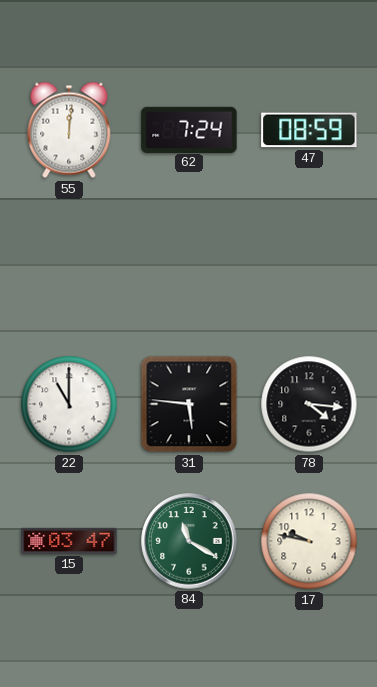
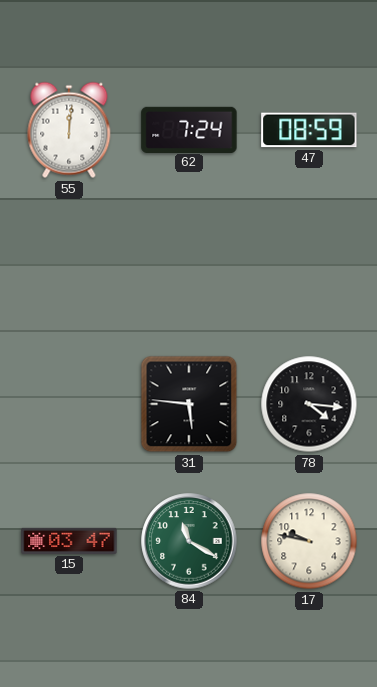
22: 11:00 -> none (69, 404)
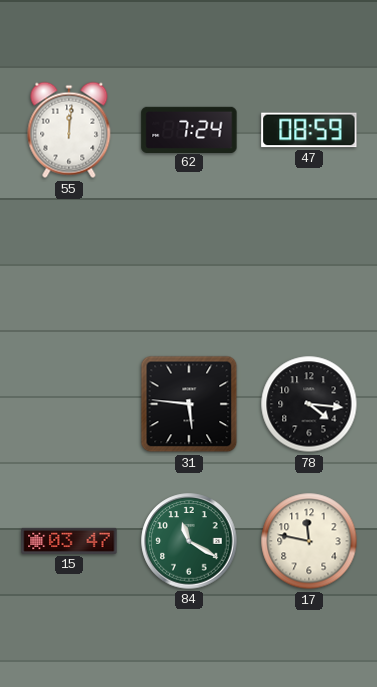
17: 9:47 -> 11:47 (309, 541)
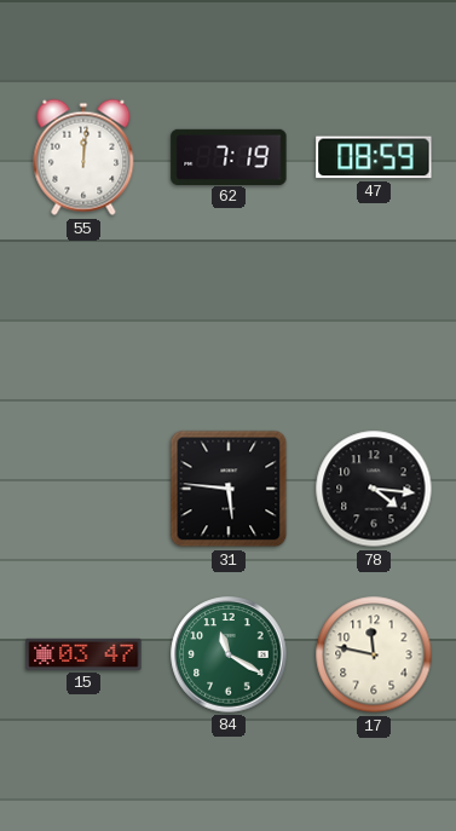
62: 7:24 -> 7:19 (229, 156)
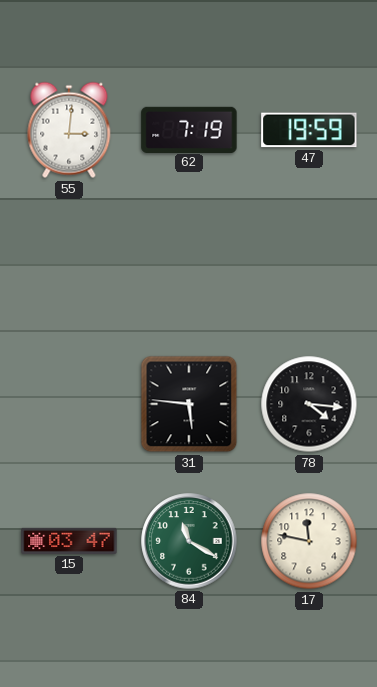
55: 12:01 -> 3:01 (69, 130)
47: 08:59 -> 19:59 (309, 130)
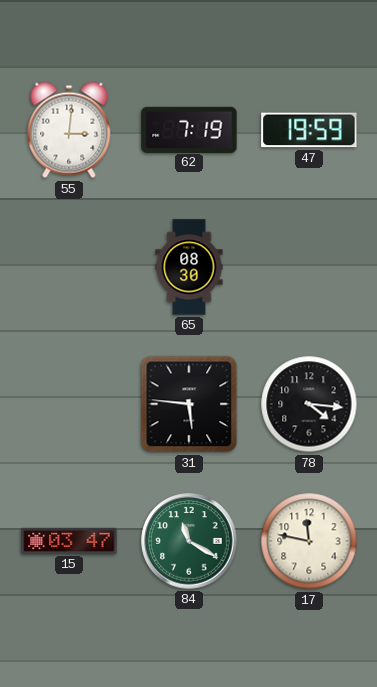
65: none -> 08:30 (189, 267)
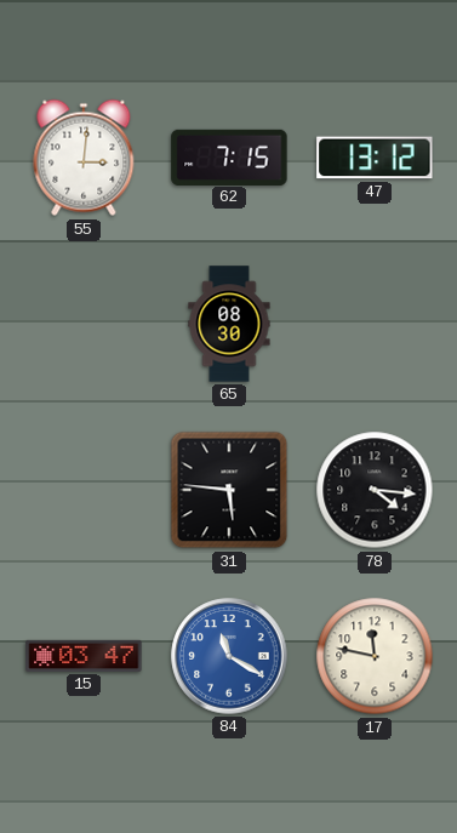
62: 7:19 -> 7:15 (229, 156)
47: 19:59 -> 13:12 (375, 158)
84 dial: green -> blue (229, 656)
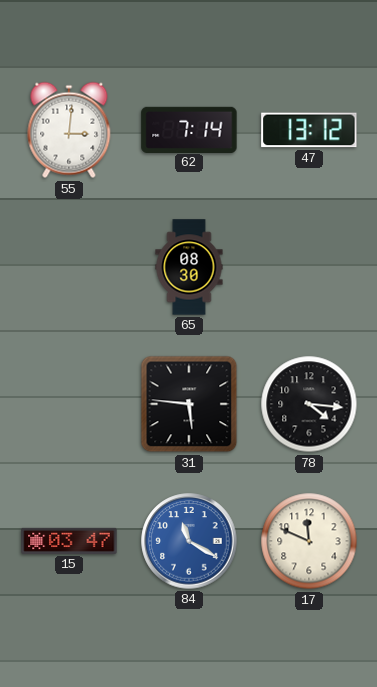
62: 7:15 -> 7:14 (189, 129)
17: 11:47 -> 11:49 (309, 541)
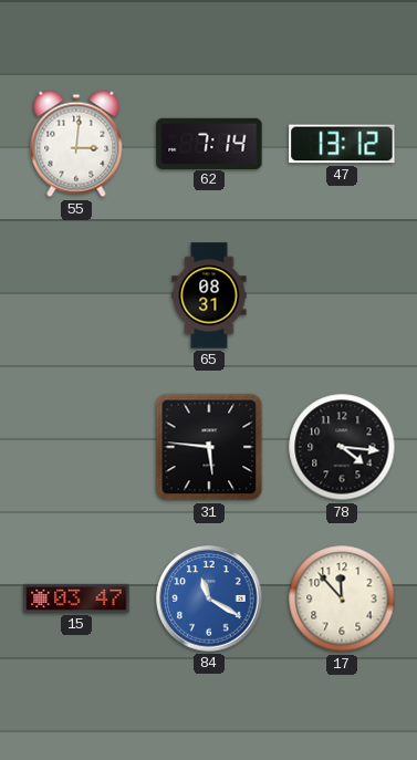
65: 08:30 -> 08:31 (209, 295)
17: 11:49 -> 11:53 (342, 598)
